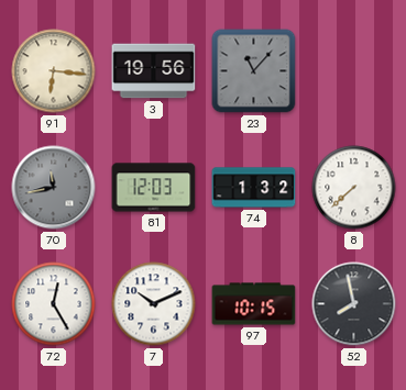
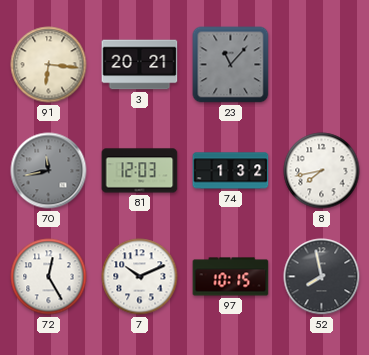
3: 19:56 -> 20:21 (140, 65)
8: 7:38 -> 7:43 (322, 171)
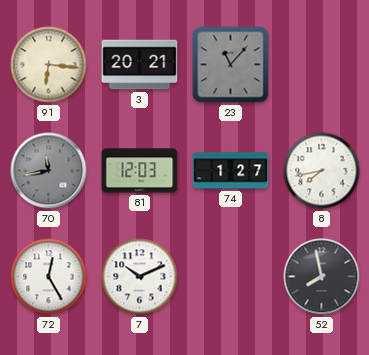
74: 1:32 -> 1:27 (231, 171)
97: 10:15 -> none (231, 277)
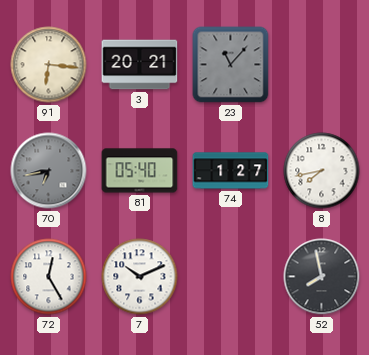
70: 11:43 -> 6:43 (49, 171)
81: 12:03 -> 05:40 (140, 171)
